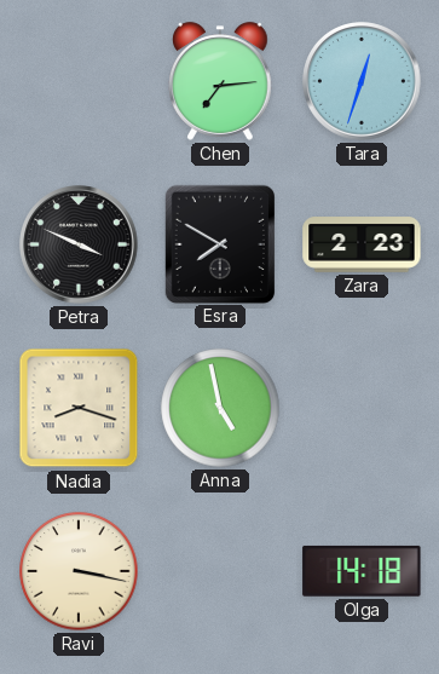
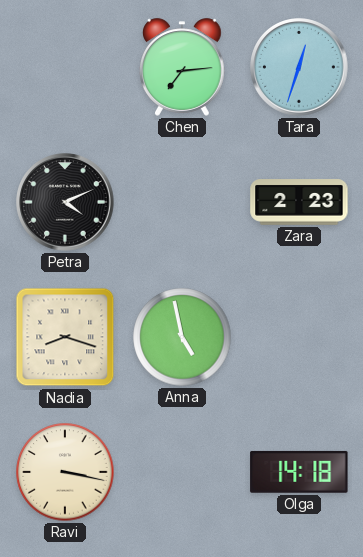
Petra: 3:49 -> 4:11 (65, 202)
Esra: 7:50 -> none (219, 243)
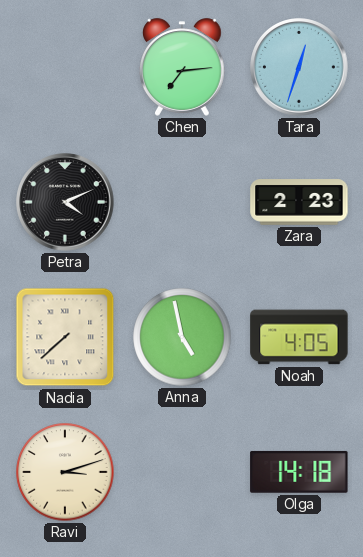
Nadia: 8:18 -> 7:38 (65, 337)
Noah: none -> 4:05 (299, 337)
Ravi: 3:17 -> 3:12 (65, 472)
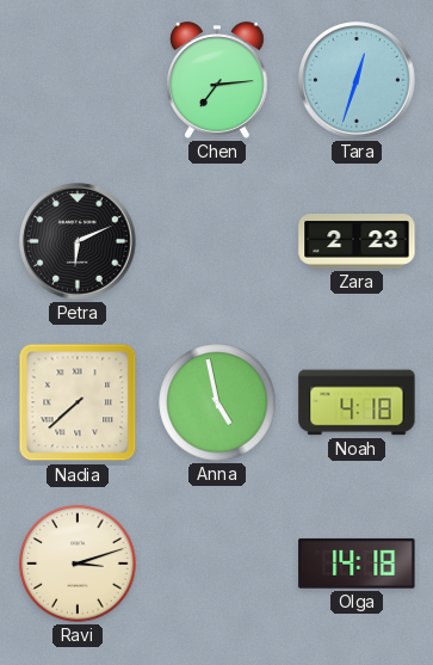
Petra: 4:11 -> 6:11 (78, 241)
Noah: 4:05 -> 4:18 (357, 402)
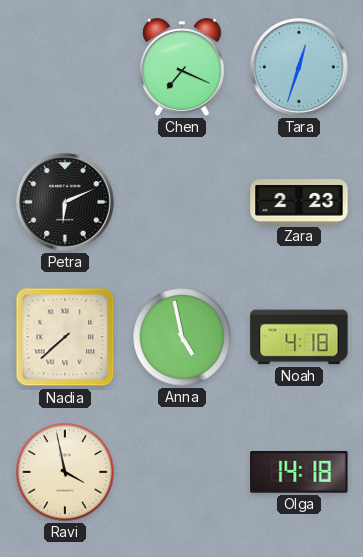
Chen: 7:14 -> 7:19 (183, 67)
Ravi: 3:12 -> 3:58 (65, 472)
